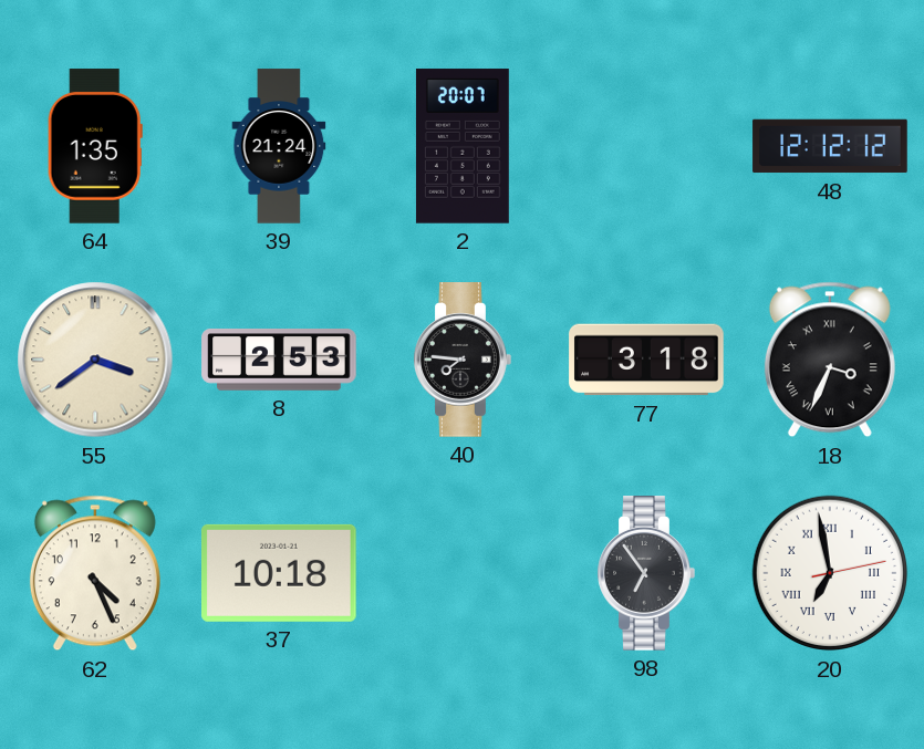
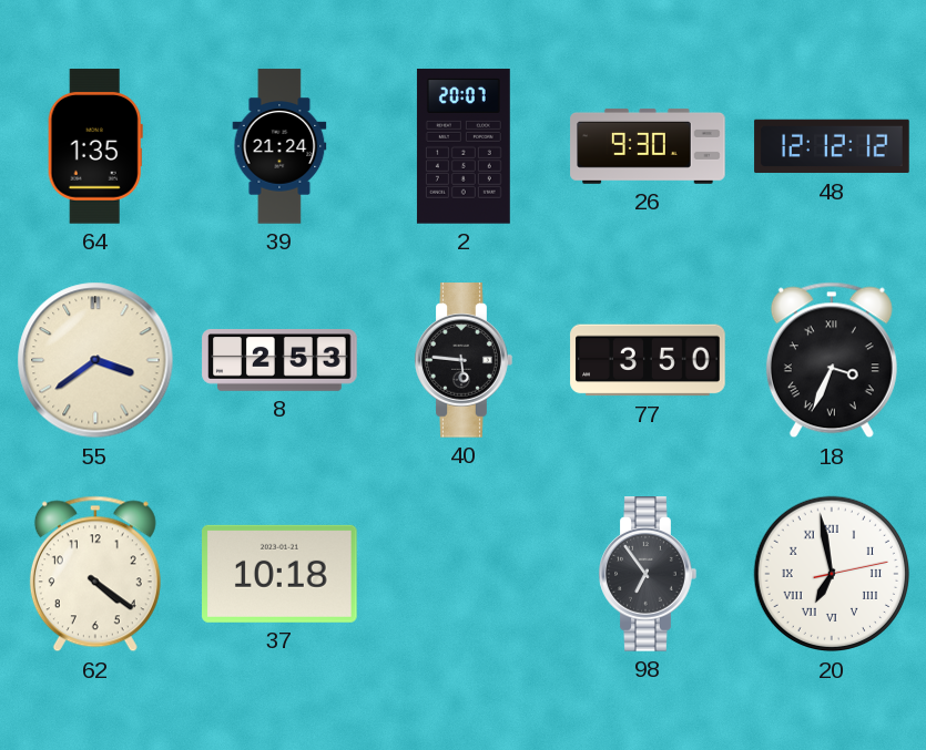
26: none -> 9:30 (648, 146)
40: 7:46 -> 5:46 (464, 360)
77: 3:18 -> 3:50 (648, 360)
62: 4:26 -> 4:21 (95, 574)
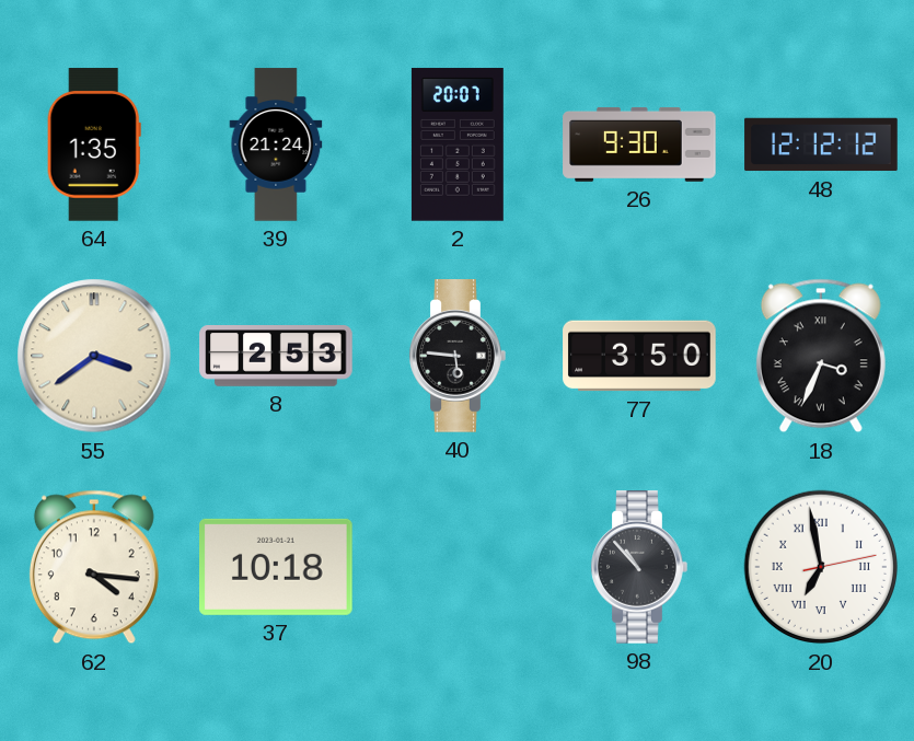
62: 4:21 -> 4:16 (94, 567)
98: 6:54 -> 10:53 (639, 567)
